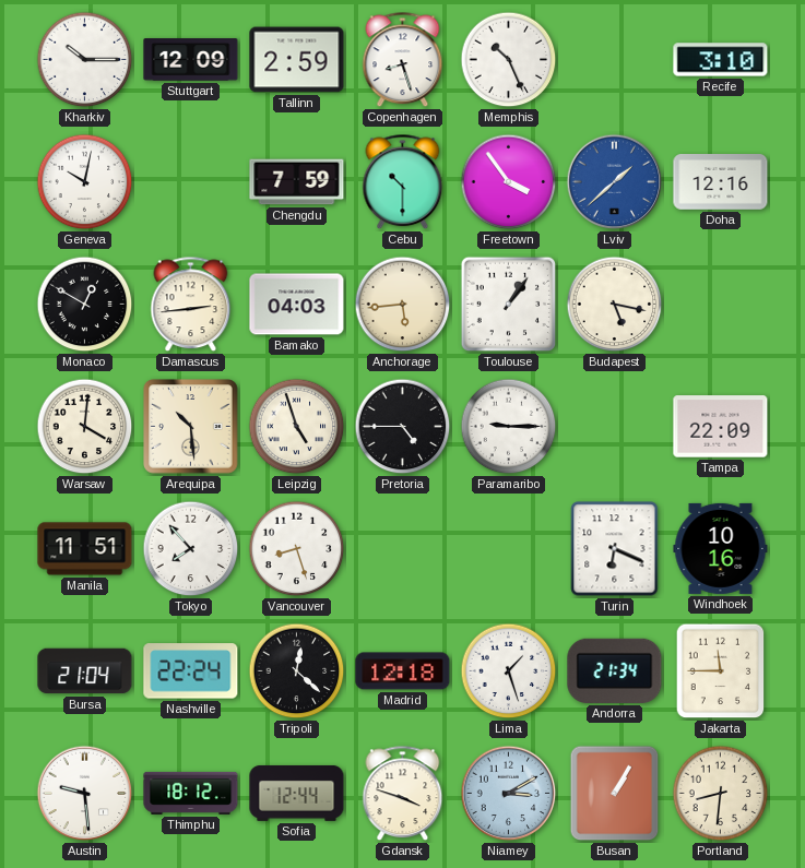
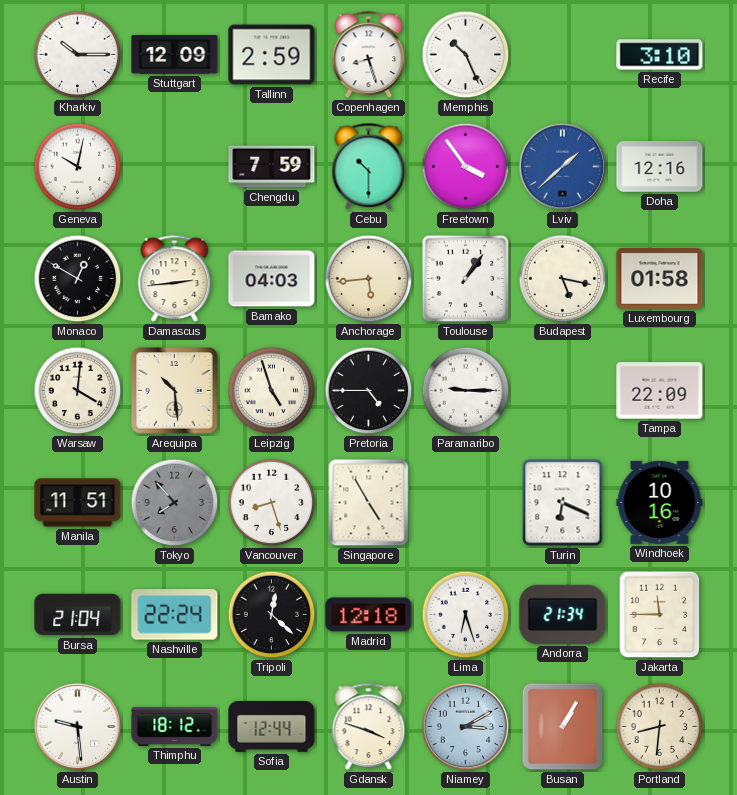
Luxembourg: none -> 01:58 (660, 279)
Tokyo dial: white -> grey (175, 503)
Singapore: none -> 4:55 (369, 503)
Lima: 1:27 -> 6:27 (466, 615)
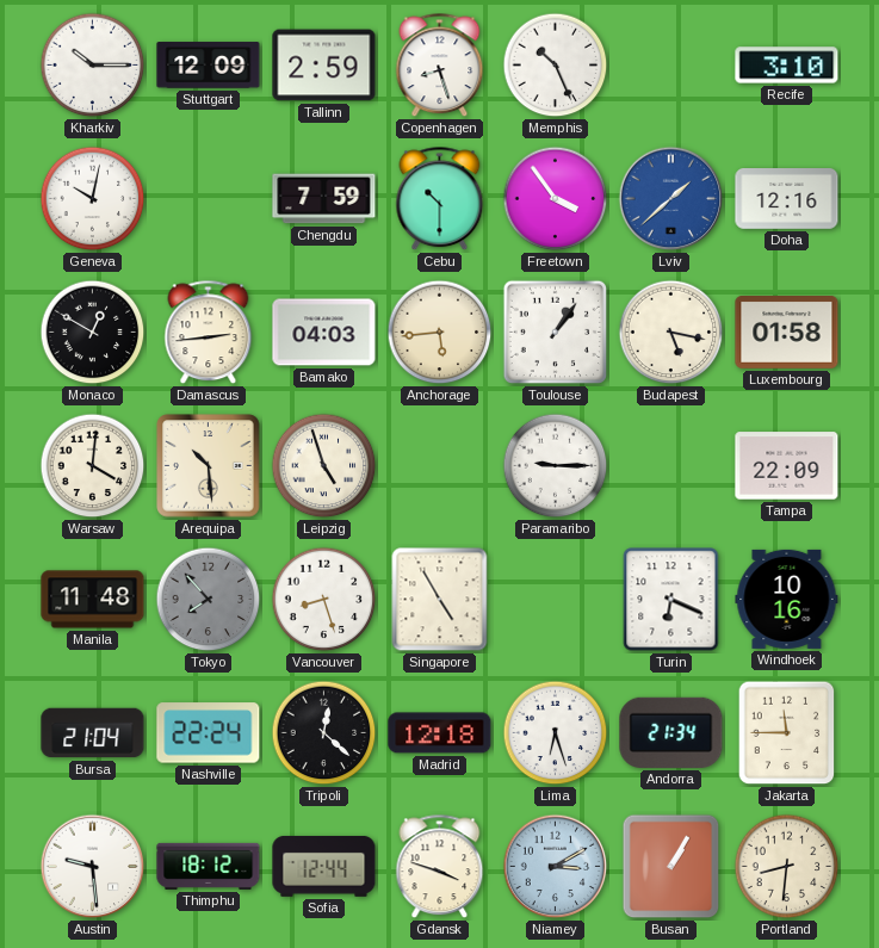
Pretoria: 4:45 -> none (369, 391)
Manila: 11:51 -> 11:48 (93, 600)
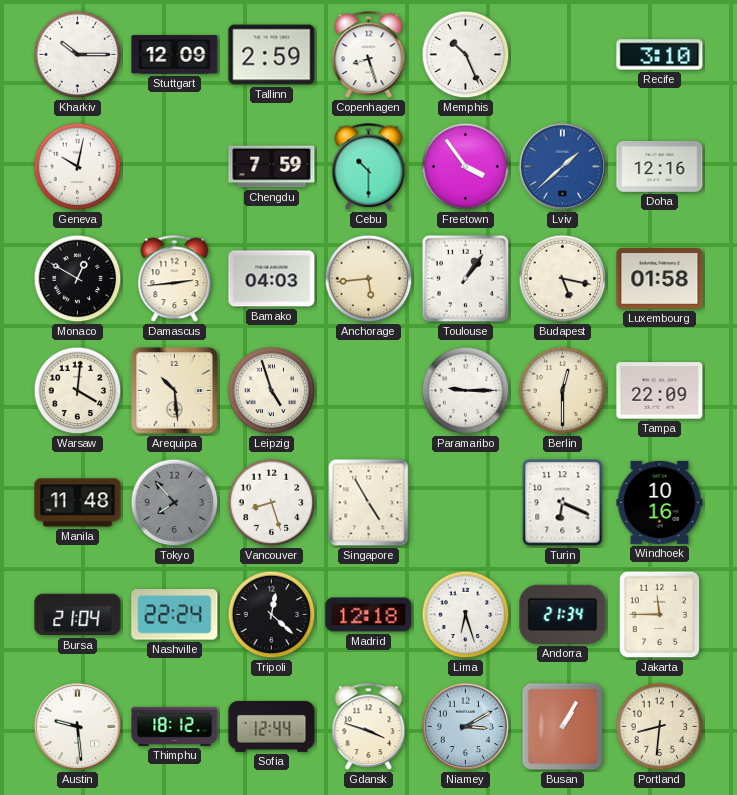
Berlin: none -> 12:30 (563, 391)
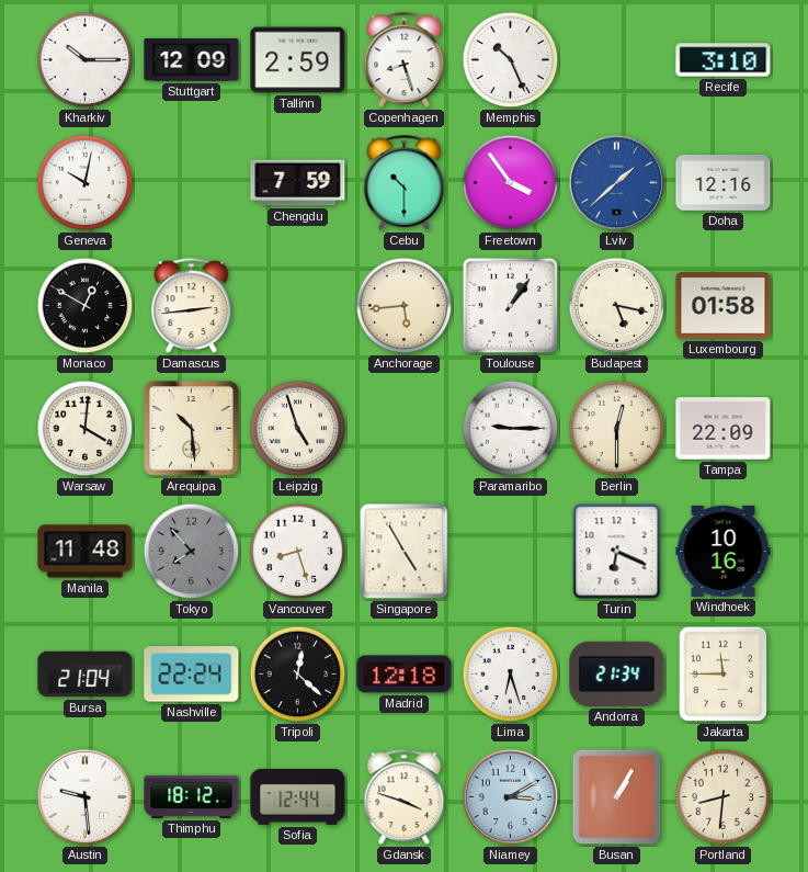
Bamako: 04:03 -> none (272, 279)
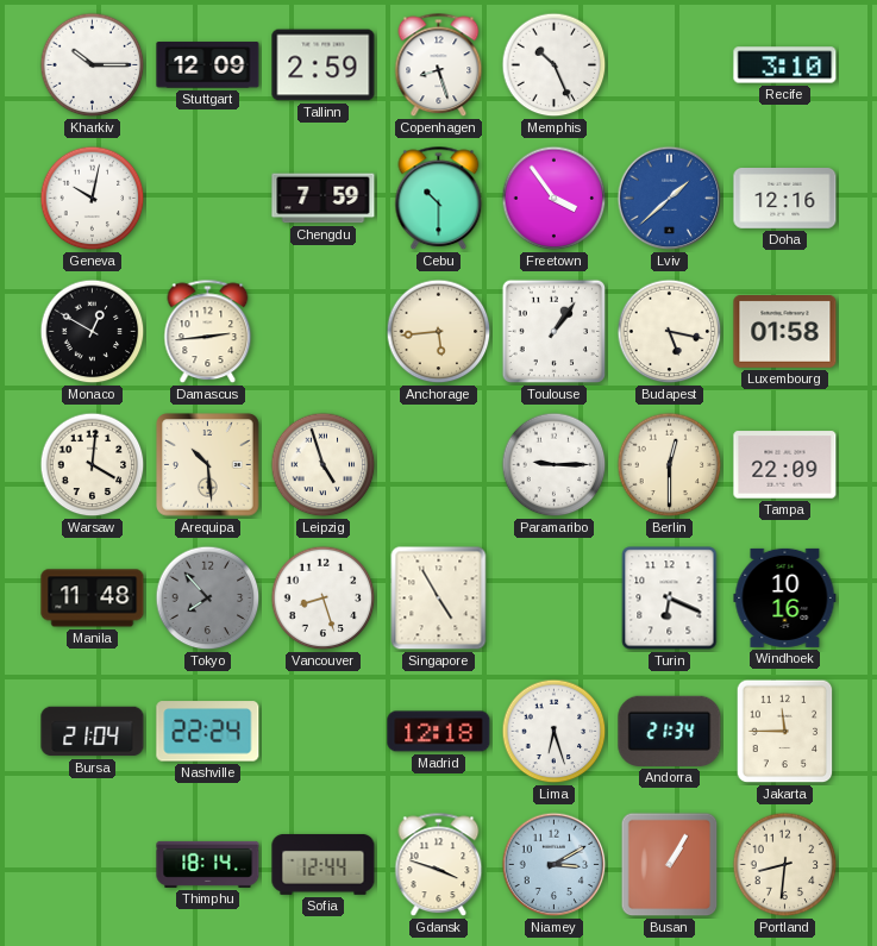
Tripoli: 12:22 -> none (298, 675)
Austin: 9:29 -> none (86, 797)
Thimphu: 18:12 -> 18:14 (208, 864)
